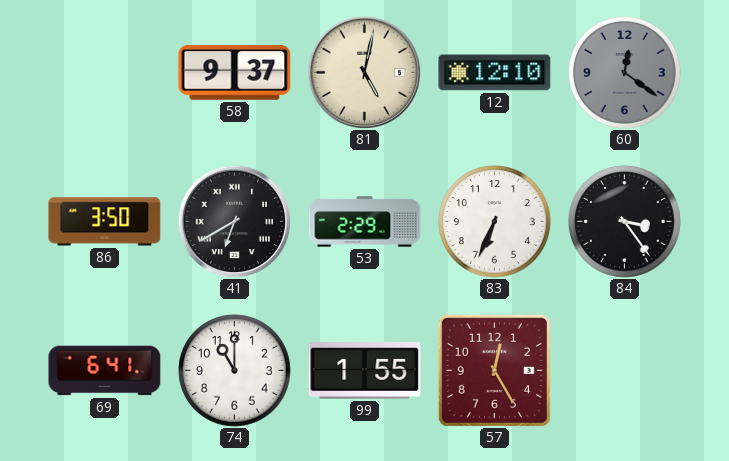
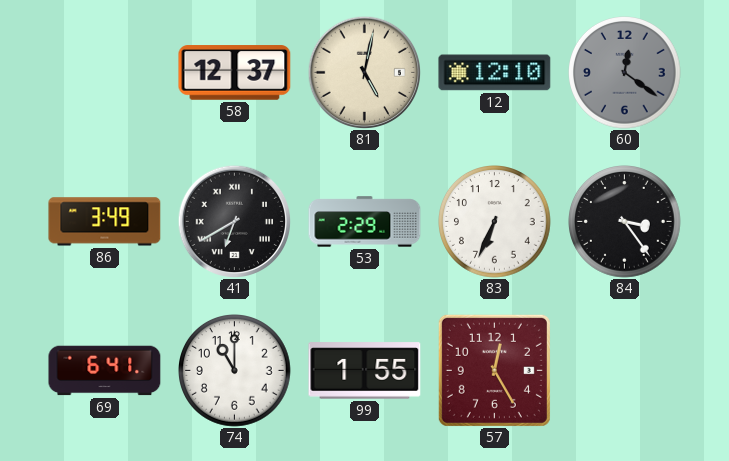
58: 9:37 -> 12:37 (235, 73)
86: 3:50 -> 3:49 (105, 222)
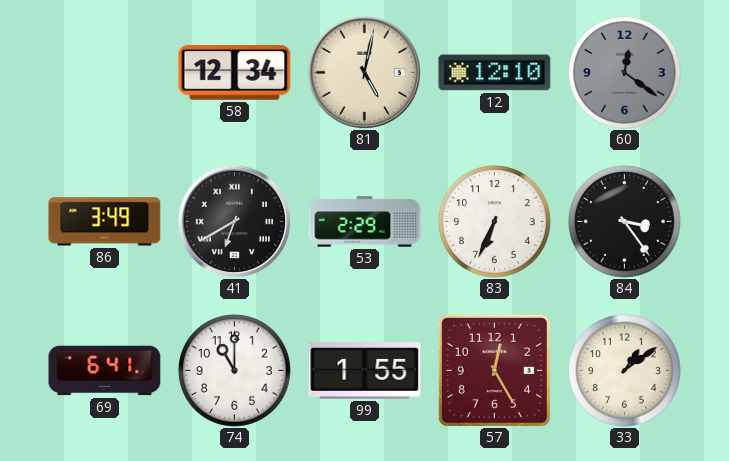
58: 12:37 -> 12:34 (235, 73)
33: none -> 1:09 (625, 371)
